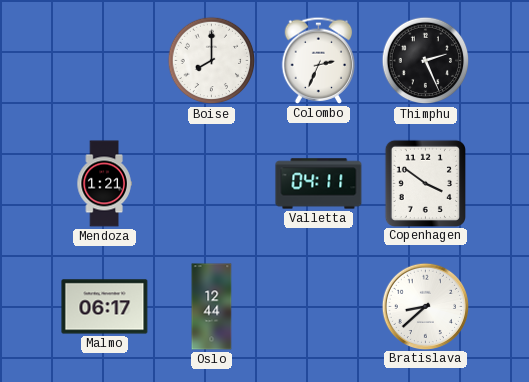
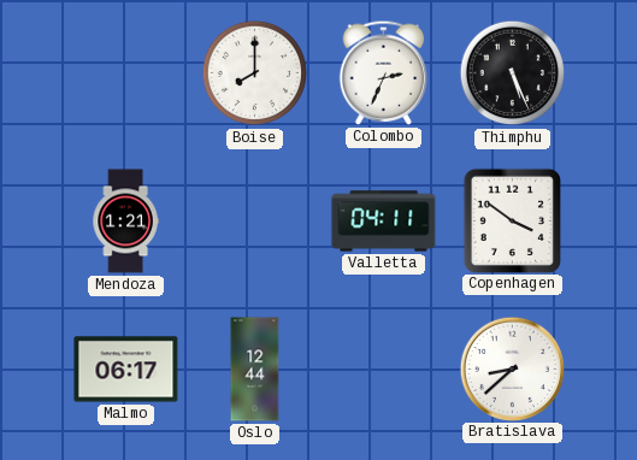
Thimphu: 2:26 -> 5:26 (513, 73)
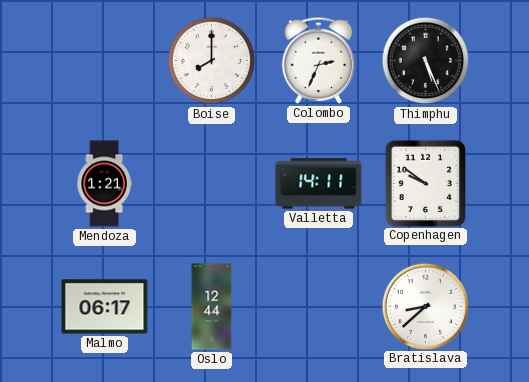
Valletta: 04:11 -> 14:11 (319, 184)
Copenhagen: 3:51 -> 9:51 (425, 183)
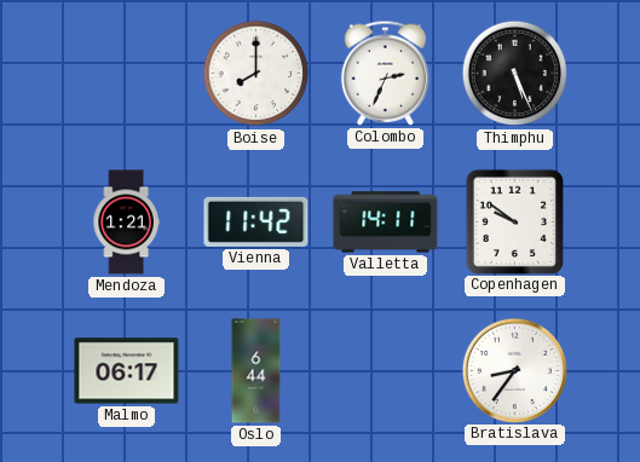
Vienna: none -> 11:42 (256, 221)
Oslo: 12:44 -> 6:44 (256, 371)
Bratislava: 8:38 -> 8:36 (514, 370)
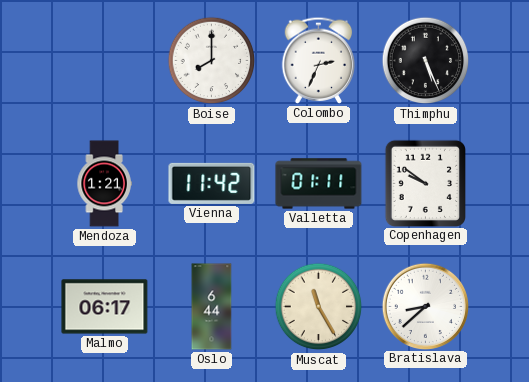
Valletta: 14:11 -> 01:11 (319, 184)
Muscat: none -> 11:25 (319, 307)
Bratislava: 8:36 -> 8:38 (425, 306)
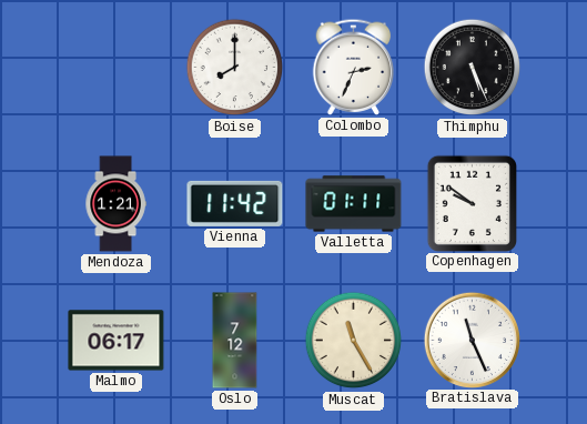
Oslo: 6:44 -> 7:12 (235, 341)
Bratislava: 8:38 -> 11:26 (472, 340)
